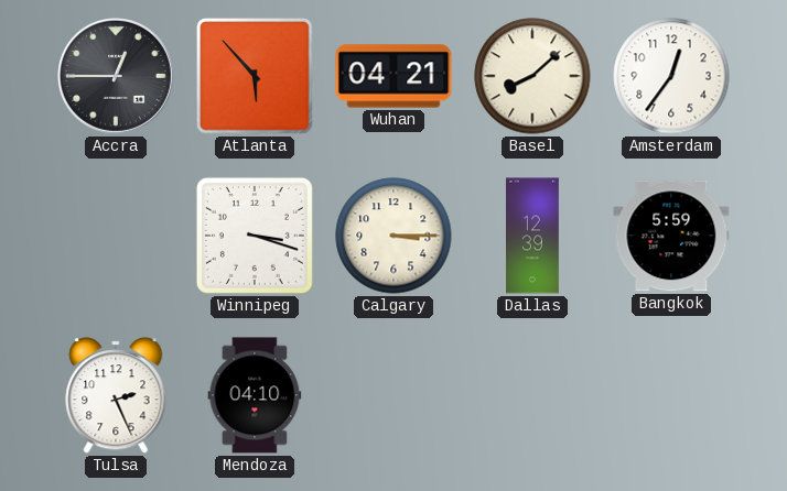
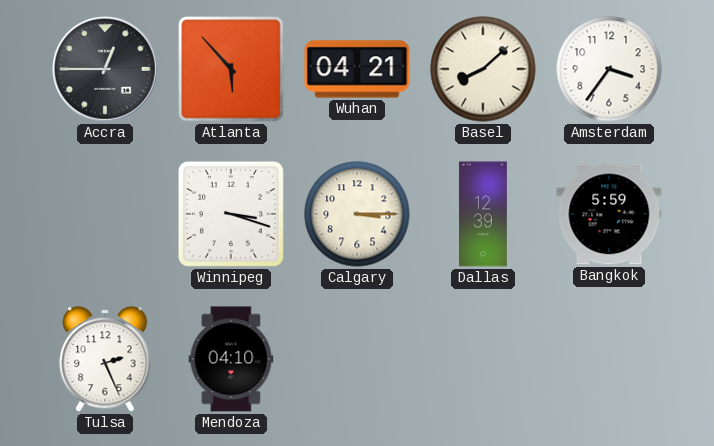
Amsterdam: 12:36 -> 3:36 (609, 69)
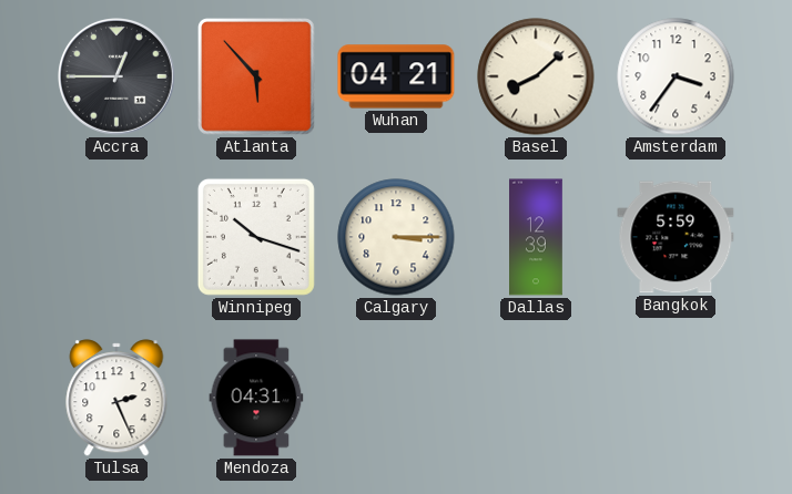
Winnipeg: 3:18 -> 10:18 (256, 237)
Mendoza: 04:10 -> 04:31 (256, 398)
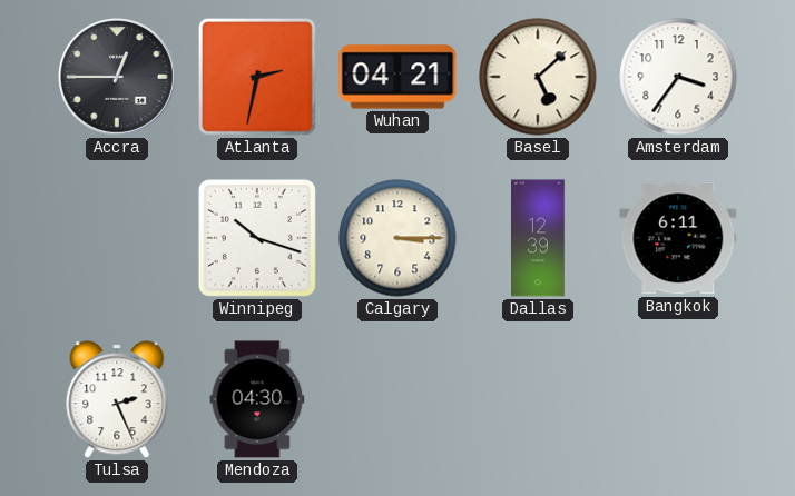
Atlanta: 5:53 -> 2:32 (258, 78)
Basel: 8:08 -> 5:08 (538, 77)
Bangkok: 5:59 -> 6:11 (678, 238)
Mendoza: 04:31 -> 04:30 (257, 399)
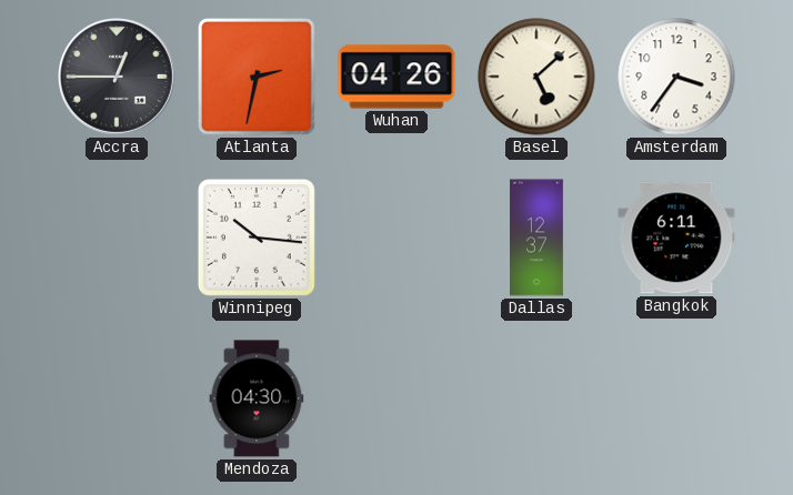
Wuhan: 04:21 -> 04:26 (396, 77)
Winnipeg: 10:18 -> 10:16 (257, 238)
Calgary: 3:15 -> none (397, 238)
Dallas: 12:39 -> 12:37 (538, 238)
Tulsa: 2:26 -> none (117, 399)
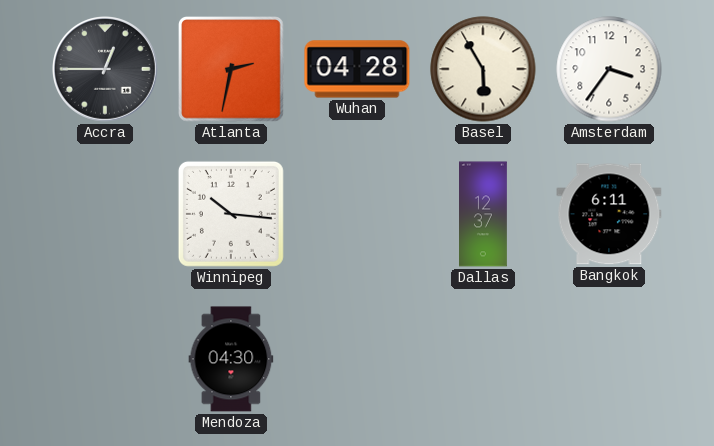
Wuhan: 04:26 -> 04:28 (357, 69)
Basel: 5:08 -> 5:55 (483, 69)
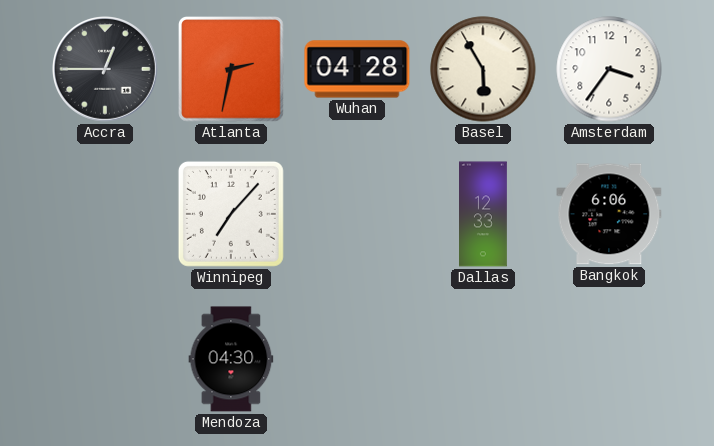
Winnipeg: 10:16 -> 7:07 (231, 214)
Dallas: 12:37 -> 12:33 (484, 214)
Bangkok: 6:11 -> 6:06 (609, 214)
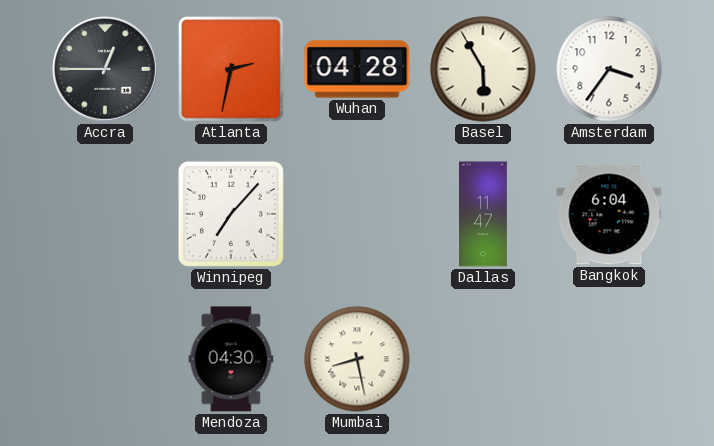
Dallas: 12:33 -> 11:47 (484, 214)
Bangkok: 6:06 -> 6:04 (609, 214)
Mumbai: none -> 8:28 (357, 359)
